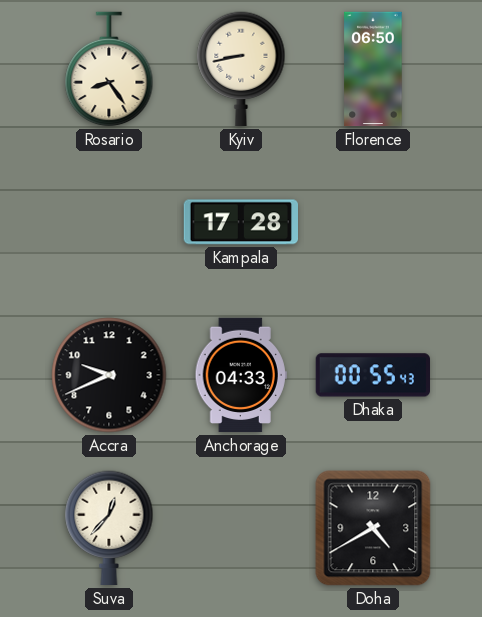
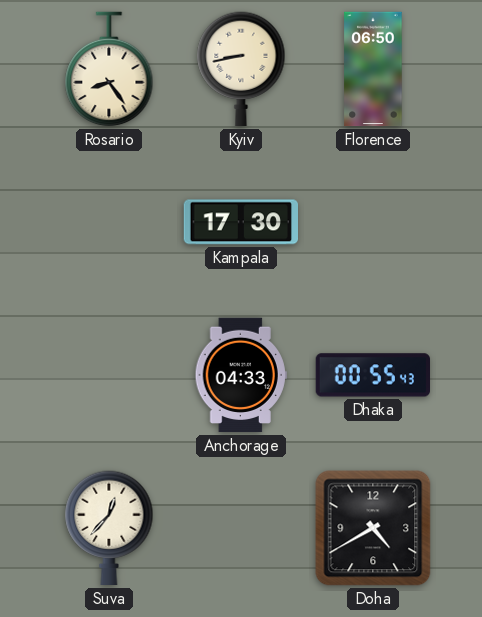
Kampala: 17:28 -> 17:30 (240, 222)
Accra: 9:41 -> none (109, 375)
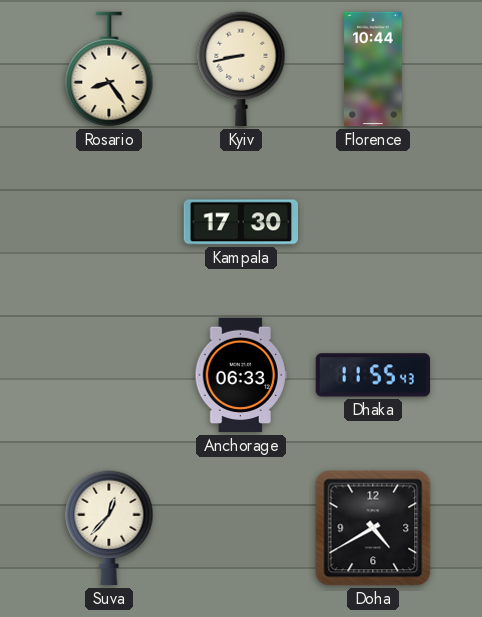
Florence: 06:50 -> 10:44 (373, 69)
Anchorage: 04:33 -> 06:33 (241, 375)
Dhaka: 00:55 -> 11:55 (372, 375)
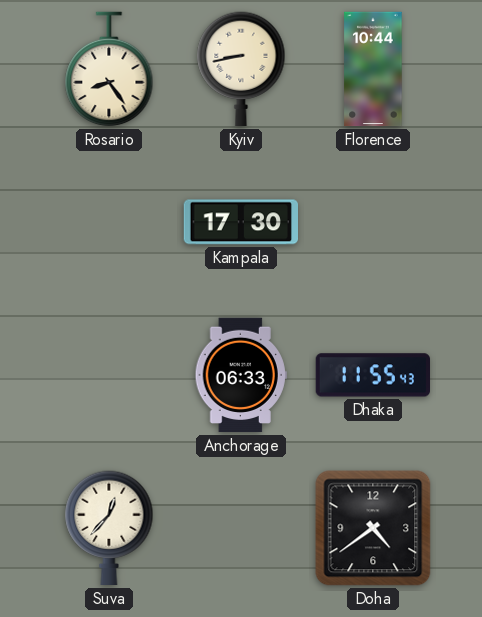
Doha: 4:40 -> 4:39 (373, 528)
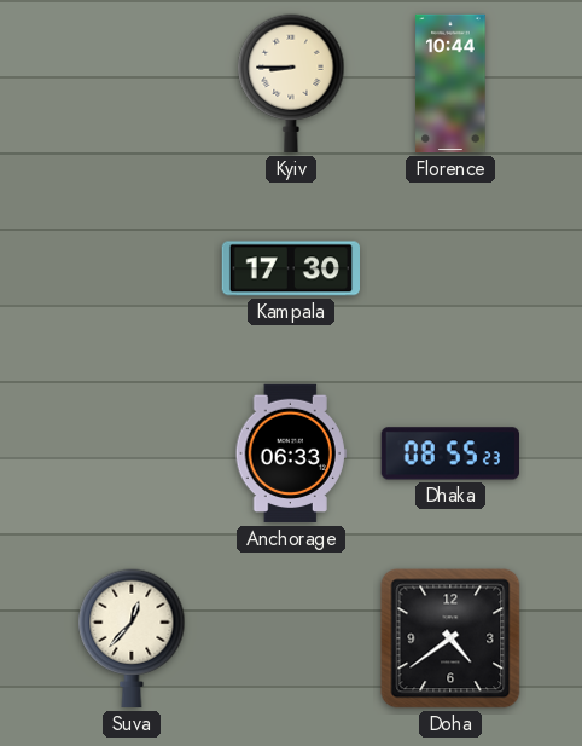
Rosario: 8:24 -> none (109, 69)
Kyiv: 8:43 -> 8:45 (291, 83)
Dhaka: 11:55 -> 08:55 (449, 453)
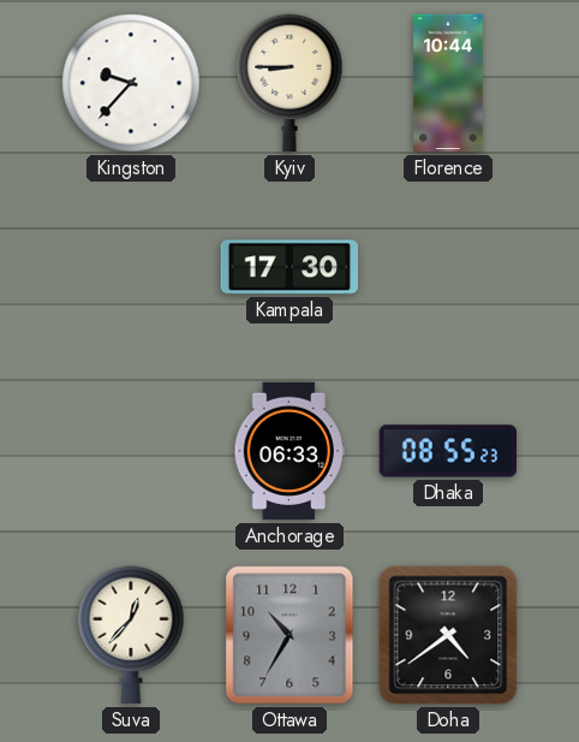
Kingston: none -> 9:37 (131, 83)
Ottawa: none -> 10:35 (289, 635)
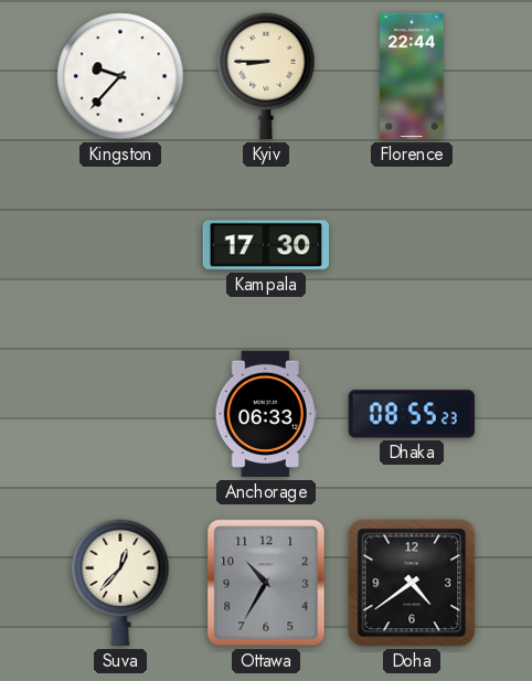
Florence: 10:44 -> 22:44 (412, 76)
